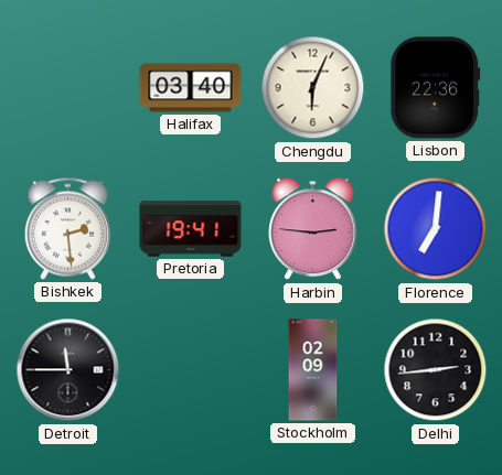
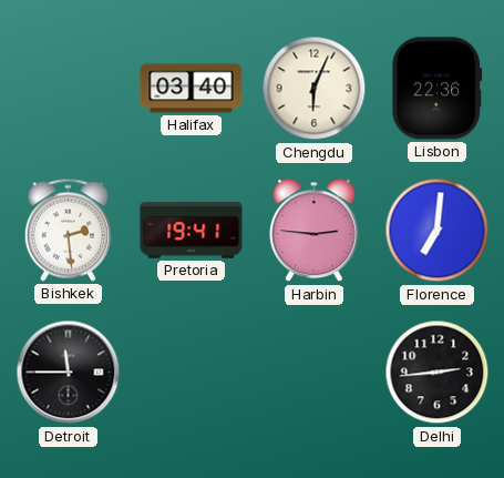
Stockholm: 02:09 -> none (313, 370)
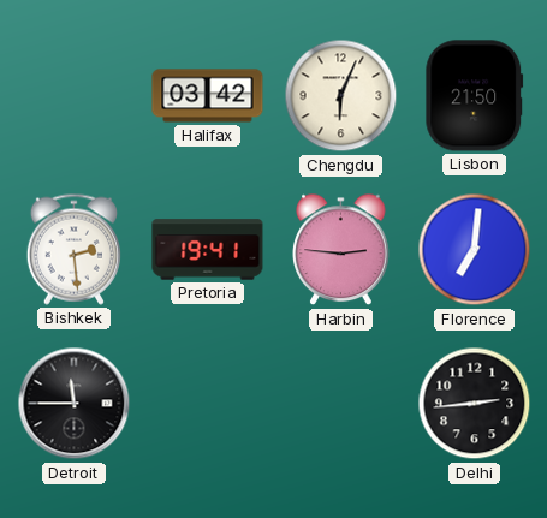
Halifax: 03:40 -> 03:42 (208, 96)
Lisbon: 22:36 -> 21:50 (475, 96)
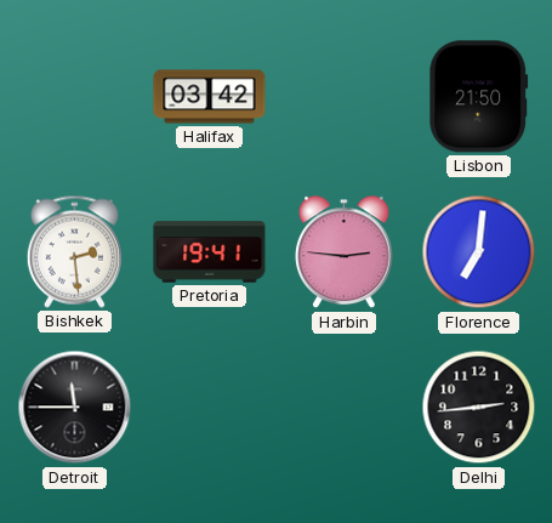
Chengdu: 6:04 -> none (341, 96)
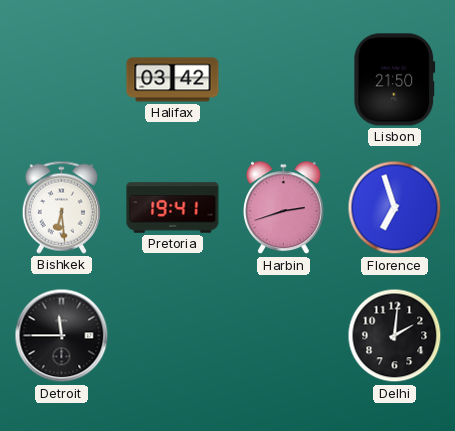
Bishkek: 2:29 -> 6:29 (61, 207)
Harbin: 2:46 -> 2:42 (284, 208)
Florence: 7:01 -> 6:57 (395, 208)
Delhi: 2:44 -> 2:01 (395, 336)
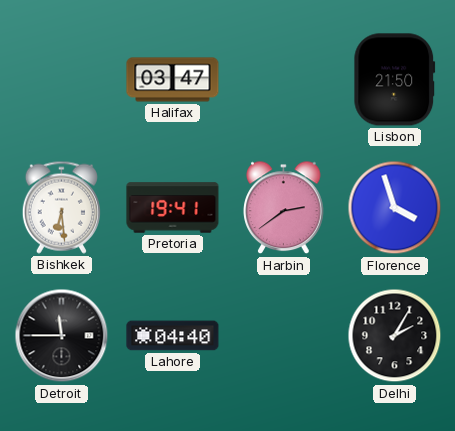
Halifax: 03:42 -> 03:47 (173, 80)
Harbin: 2:42 -> 2:39 (284, 208)
Florence: 6:57 -> 3:57 (395, 208)
Lahore: none -> 04:40 (173, 336)
Delhi: 2:01 -> 2:05 (395, 336)
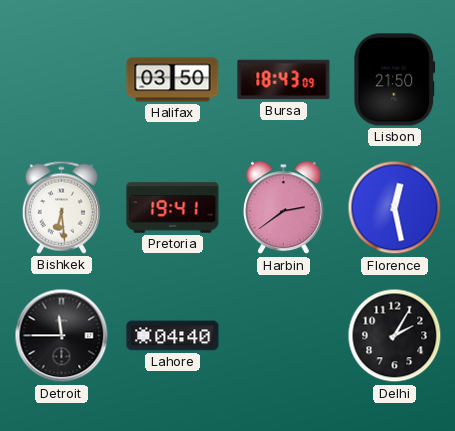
Halifax: 03:47 -> 03:50 (173, 80)
Bursa: none -> 18:43 (284, 80)
Florence: 3:57 -> 12:28 (395, 208)
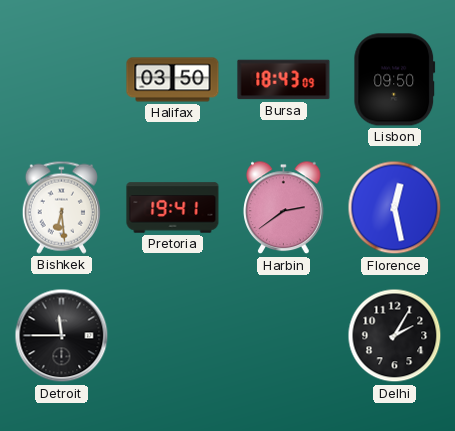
Lisbon: 21:50 -> 09:50 (395, 80)
Lahore: 04:40 -> none (173, 336)
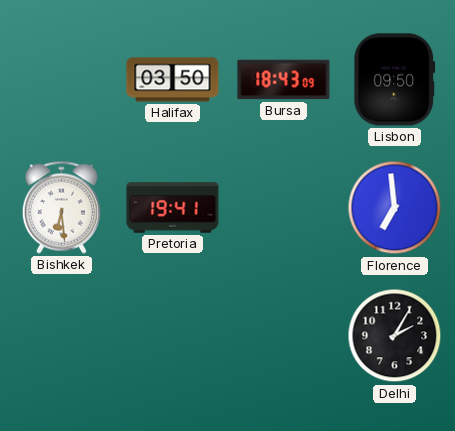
Harbin: 2:39 -> none (284, 208)
Florence: 12:28 -> 6:59 (395, 208)
Detroit: 11:45 -> none (62, 336)
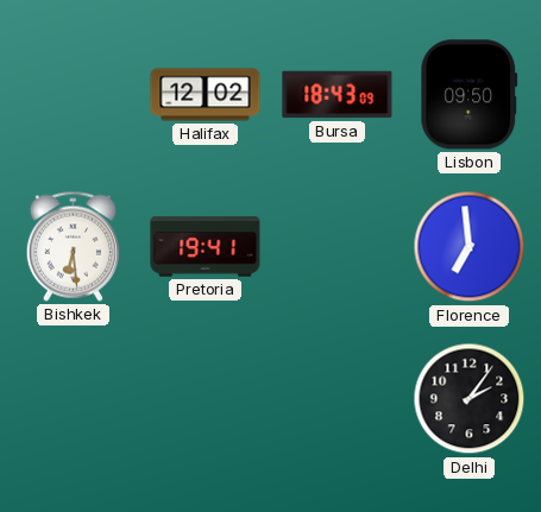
Halifax: 03:50 -> 12:02 (206, 95)
Delhi: 2:05 -> 2:06 (470, 399)
